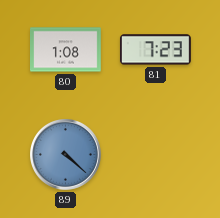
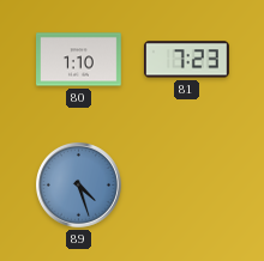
80: 1:08 -> 1:10 (79, 60)
89: 4:22 -> 4:27 (79, 186)
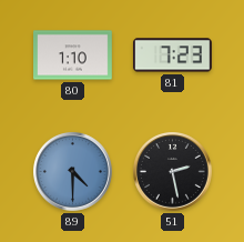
89: 4:27 -> 4:30 (73, 172)
51: none -> 2:28 (173, 172)
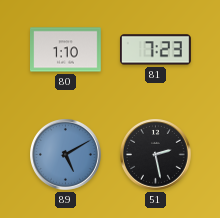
89: 4:30 -> 5:10 (66, 155)
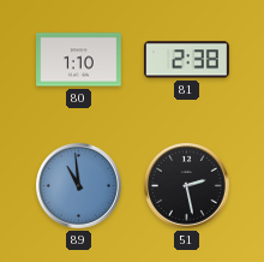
81: 7:23 -> 2:38 (186, 60)
89: 5:10 -> 10:59 (79, 186)
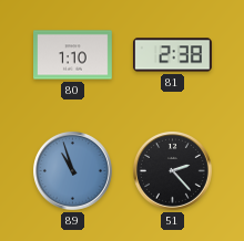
89: 10:59 -> 10:57 (73, 171)
51: 2:28 -> 2:23 (173, 171)
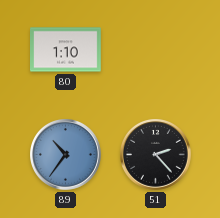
81: 2:38 -> none (172, 55)
89: 10:57 -> 10:36 (66, 155)
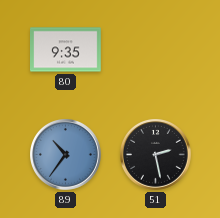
80: 1:10 -> 9:35 (66, 50)
51: 2:23 -> 2:28 (156, 155)
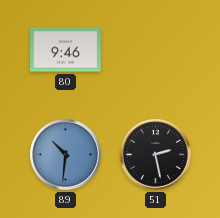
80: 9:35 -> 9:46 (66, 50)
89: 10:36 -> 10:31 (66, 155)
